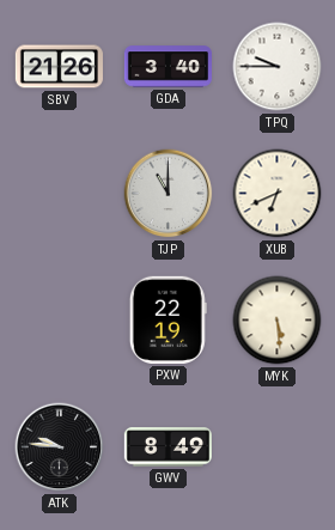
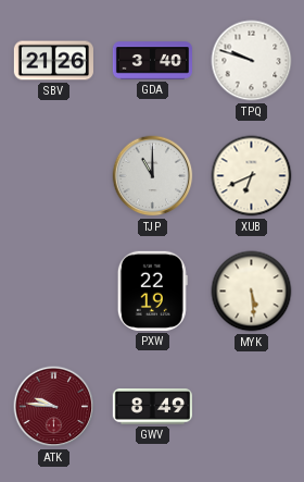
TPQ: 9:45 -> 9:48 (252, 61)
ATK dial: black -> burgundy (54, 407)
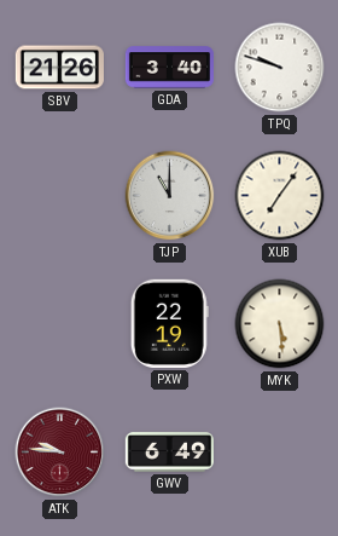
XUB: 6:41 -> 7:06 (280, 196)
GWV: 8:49 -> 6:49 (169, 453)
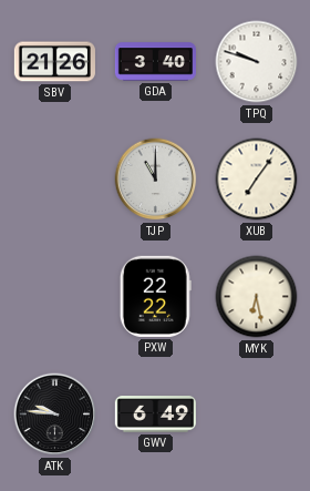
PXW: 22:19 -> 22:22 (155, 296)
MYK: 5:29 -> 6:28 (257, 297)
ATK dial: burgundy -> black (55, 415)
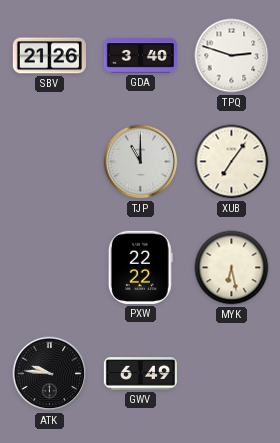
TPQ: 9:48 -> 2:48 (232, 56)
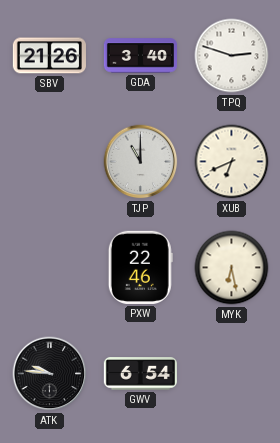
XUB: 7:06 -> 6:41 (232, 162)
PXW: 22:22 -> 22:46 (140, 267)
GWV: 6:49 -> 6:54 (140, 374)
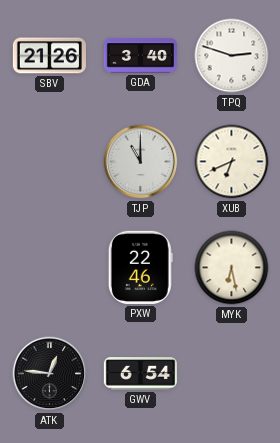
ATK: 9:46 -> 12:46 (50, 374)
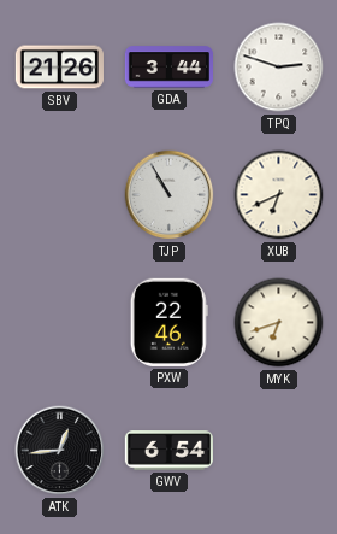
GDA: 3:40 -> 3:44 (168, 68)
TJP: 11:00 -> 10:55 (170, 195)
MYK: 6:28 -> 6:42 (279, 323)
ATK: 12:46 -> 12:44 (60, 451)
